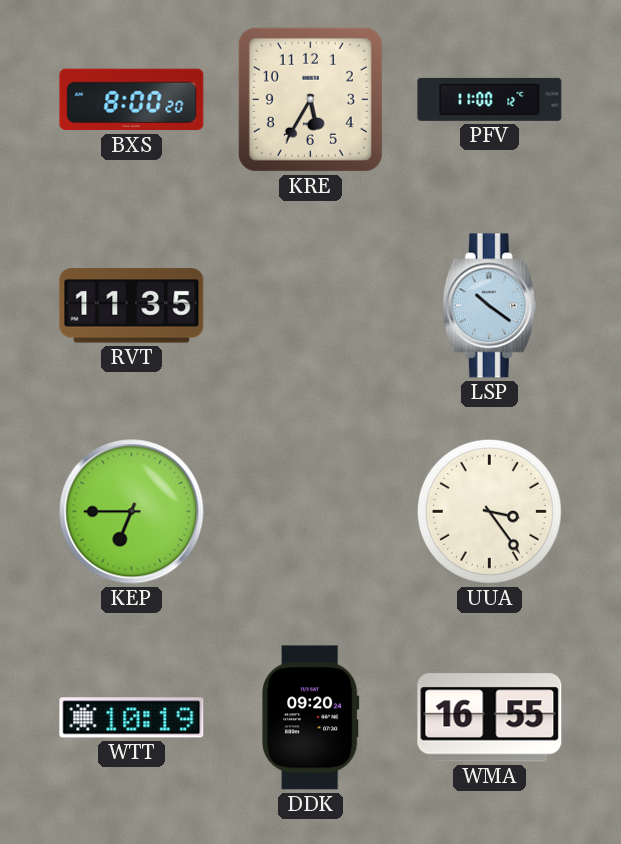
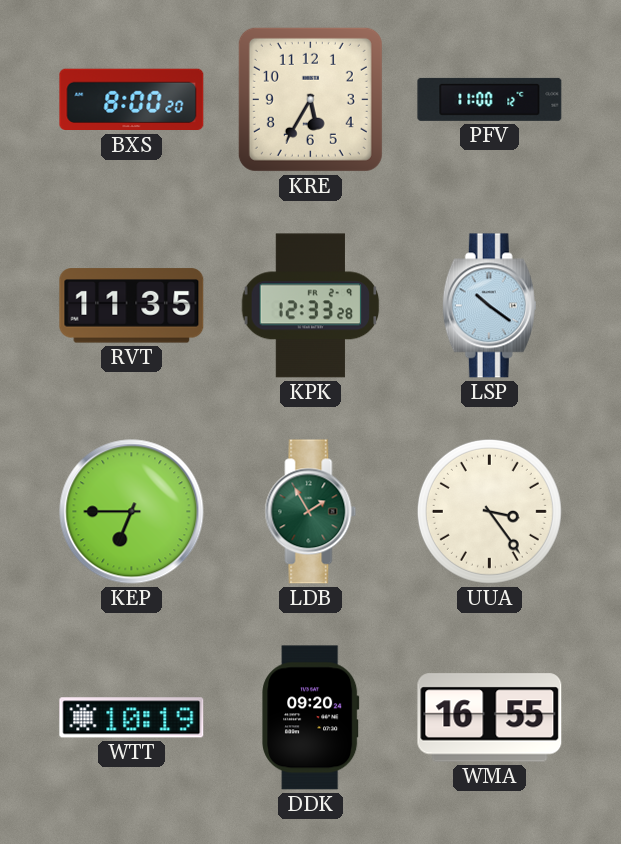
KPK: none -> 12:33 (311, 306)
LDB: none -> 1:55 (311, 512)
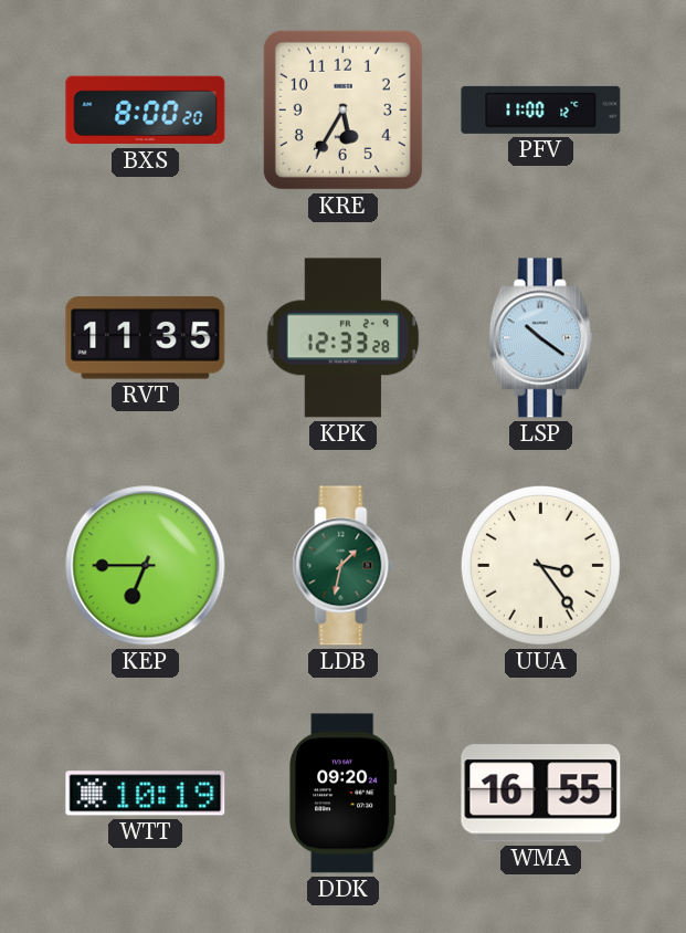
LDB: 1:55 -> 1:32 (344, 566)
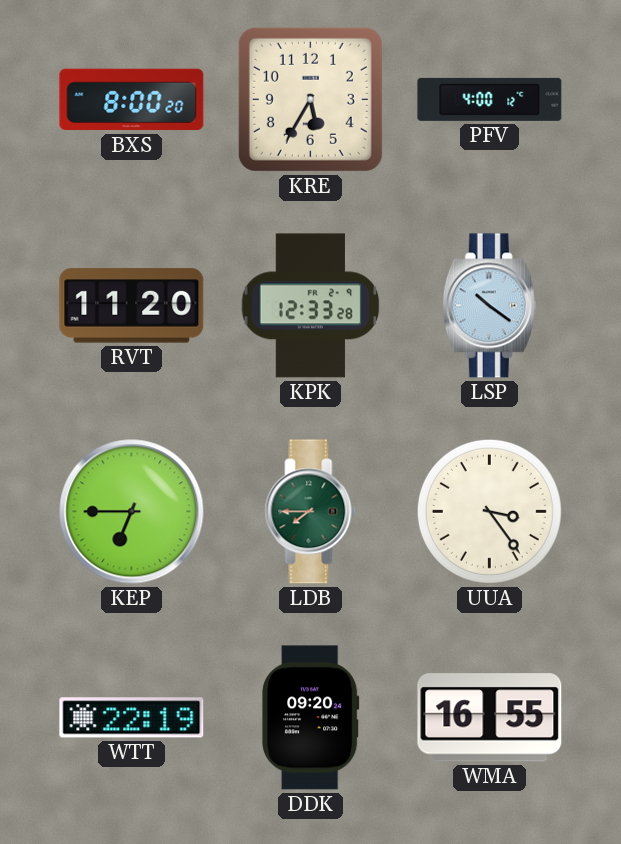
PFV: 11:00 -> 4:00 (490, 99)
RVT: 11:35 -> 11:20 (132, 306)
LDB: 1:32 -> 7:45 (311, 512)
WTT: 10:19 -> 22:19 (132, 718)
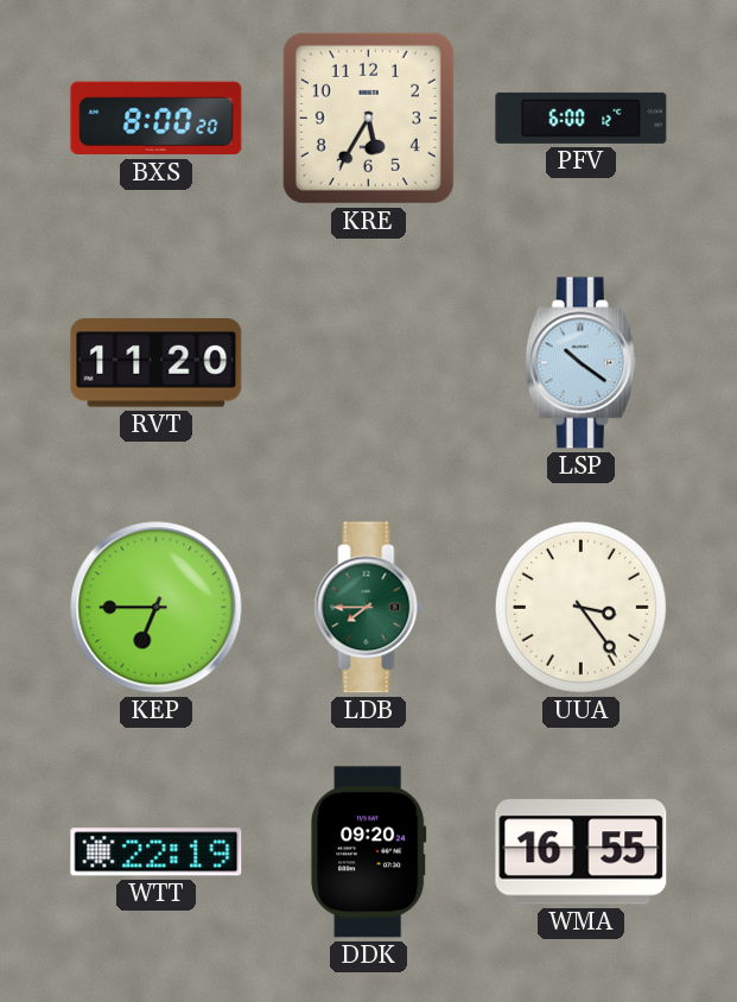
PFV: 4:00 -> 6:00 (582, 118)
KPK: 12:33 -> none (311, 306)
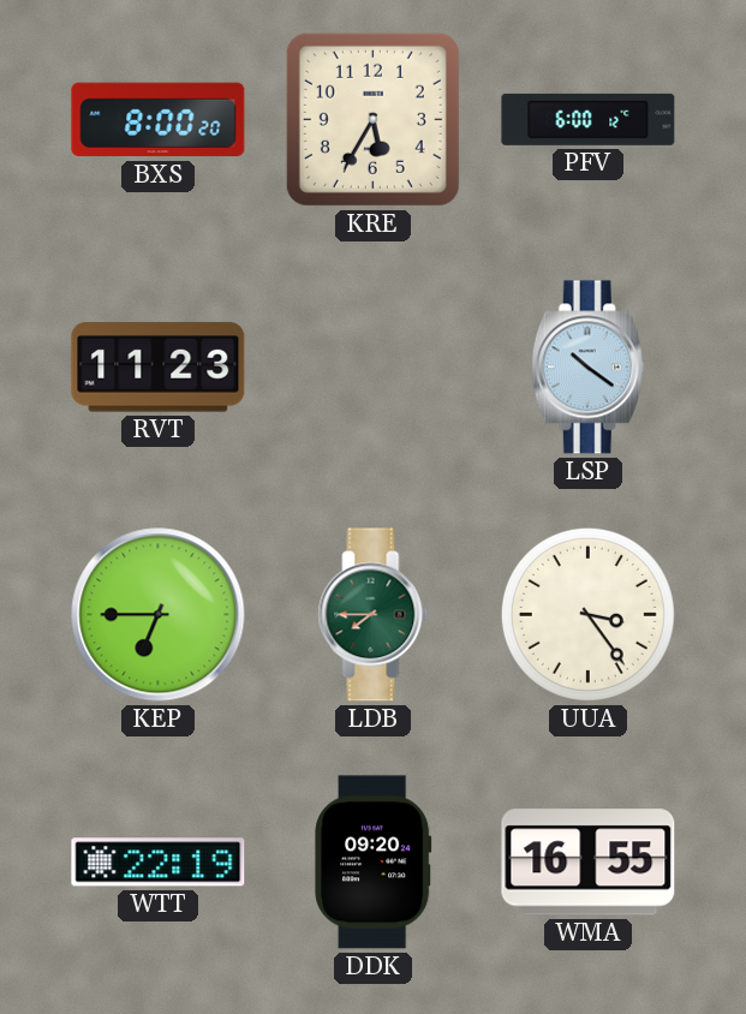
RVT: 11:20 -> 11:23 (159, 368)
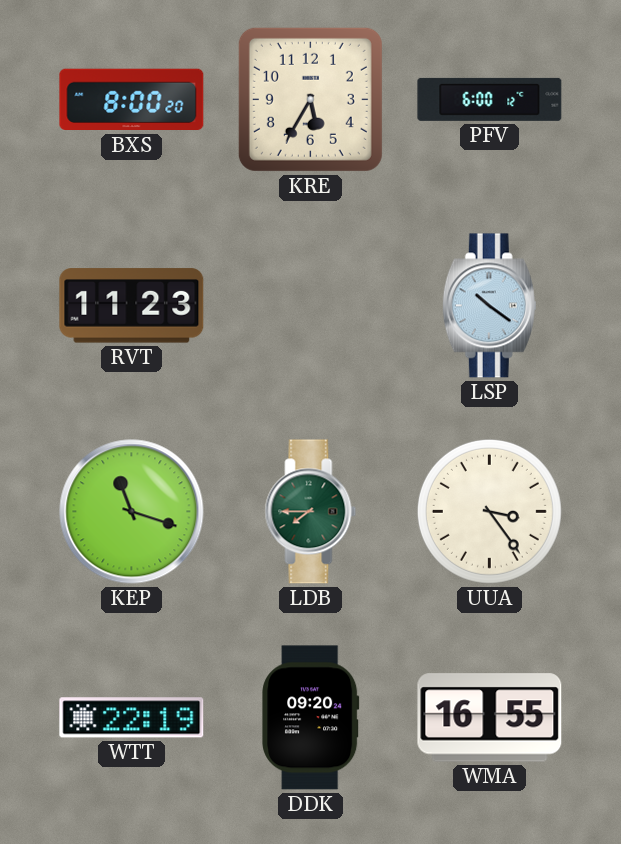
KEP: 6:45 -> 11:18 (132, 512)
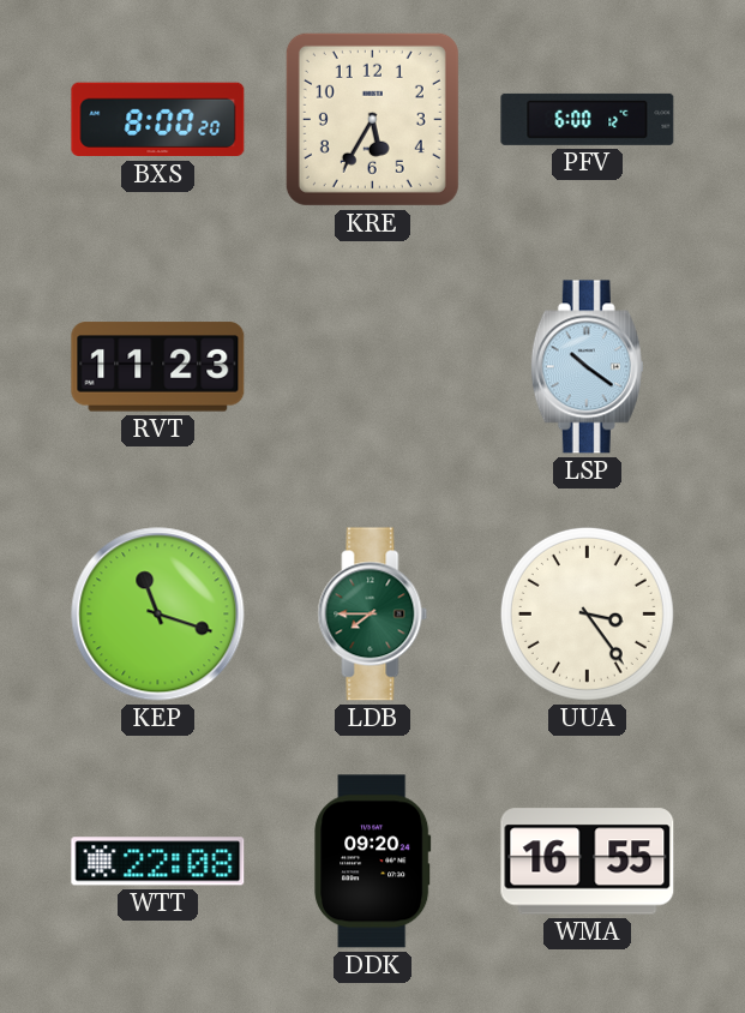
WTT: 22:19 -> 22:08 (158, 862)
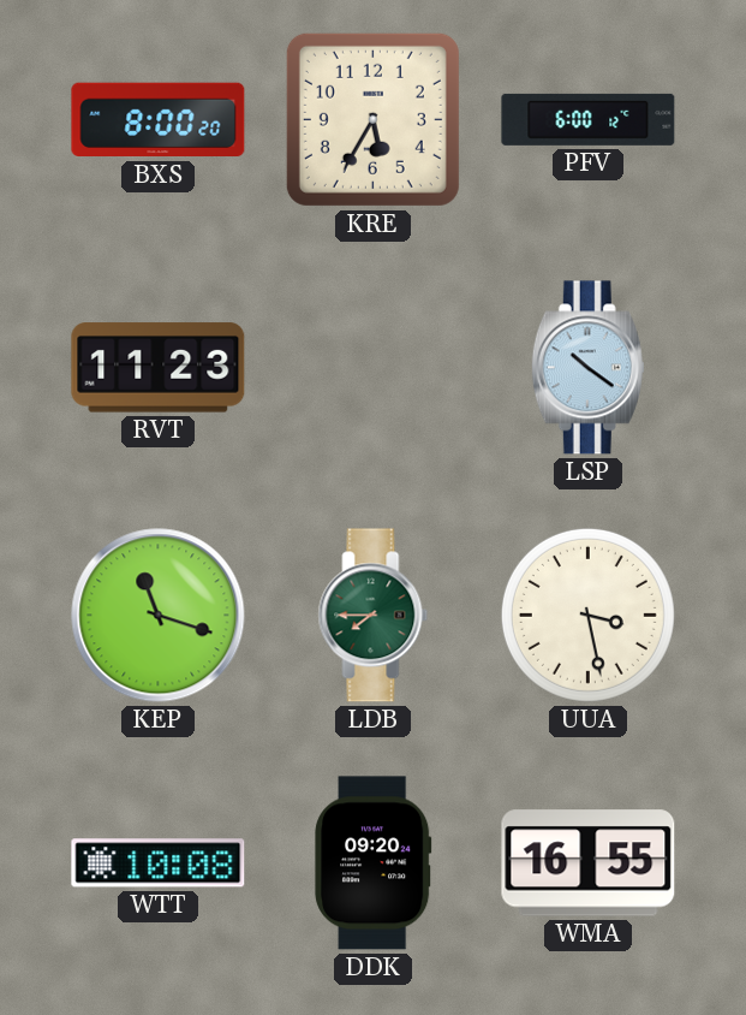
UUA: 3:24 -> 3:28 (587, 615)
WTT: 22:08 -> 10:08 (159, 863)
